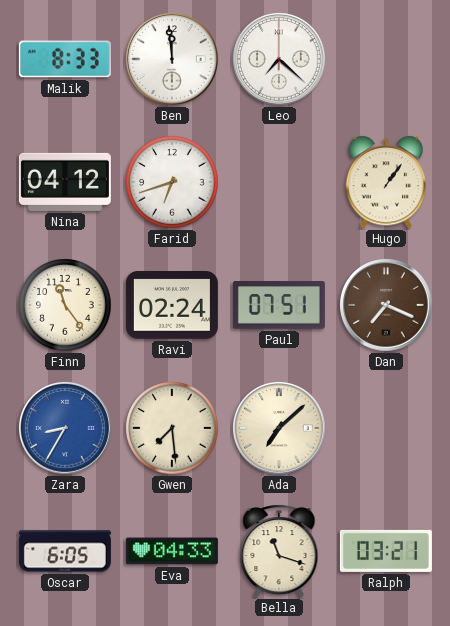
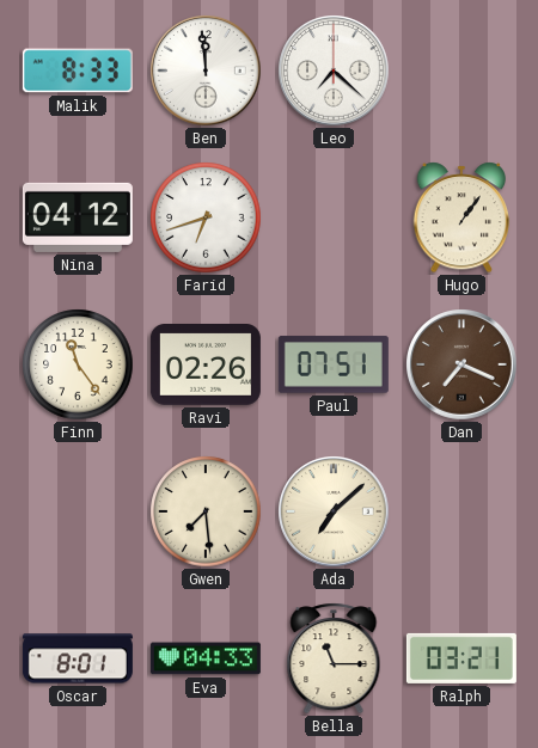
Ravi: 02:24 -> 02:26 (206, 366)
Zara: 8:35 -> none (65, 428)
Oscar: 6:05 -> 8:01 (78, 658)
Bella: 11:18 -> 11:15 (334, 658)
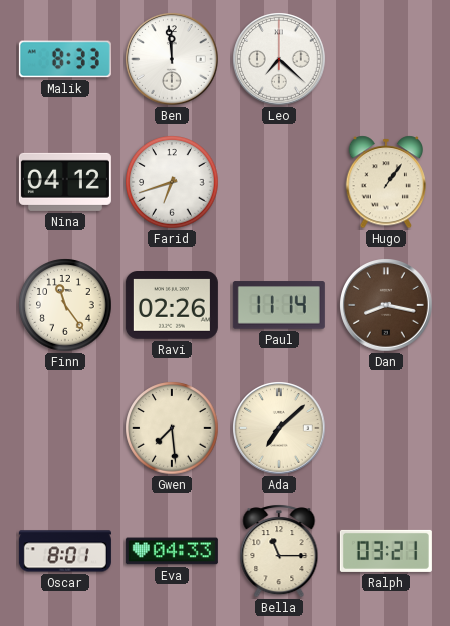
Paul: 07:51 -> 11:14 (279, 305)
Dan: 7:19 -> 8:17 (386, 305)
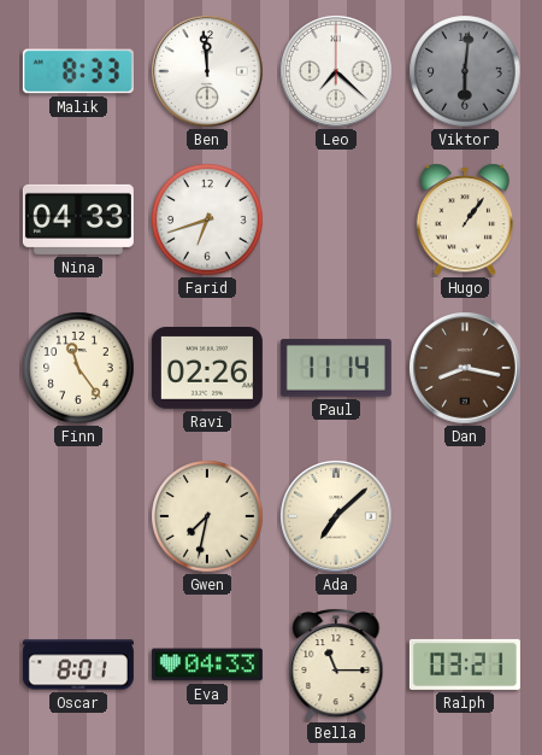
Viktor: none -> 6:01 (465, 71)
Nina: 04:12 -> 04:33 (78, 220)
Gwen: 7:29 -> 7:32 (207, 516)
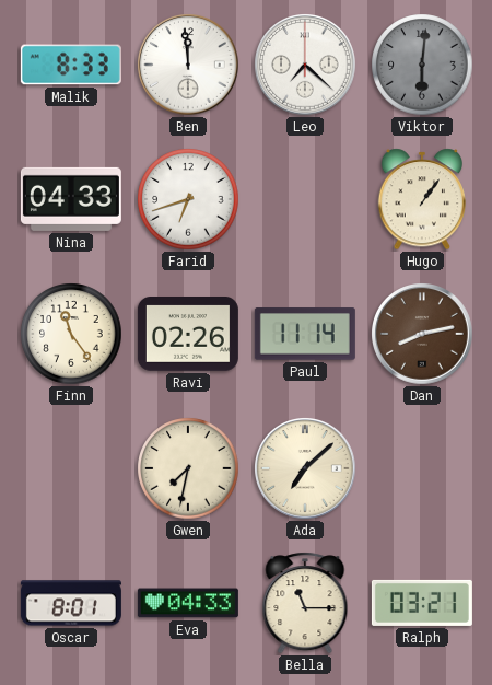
Dan: 8:17 -> 8:13 (422, 334)
